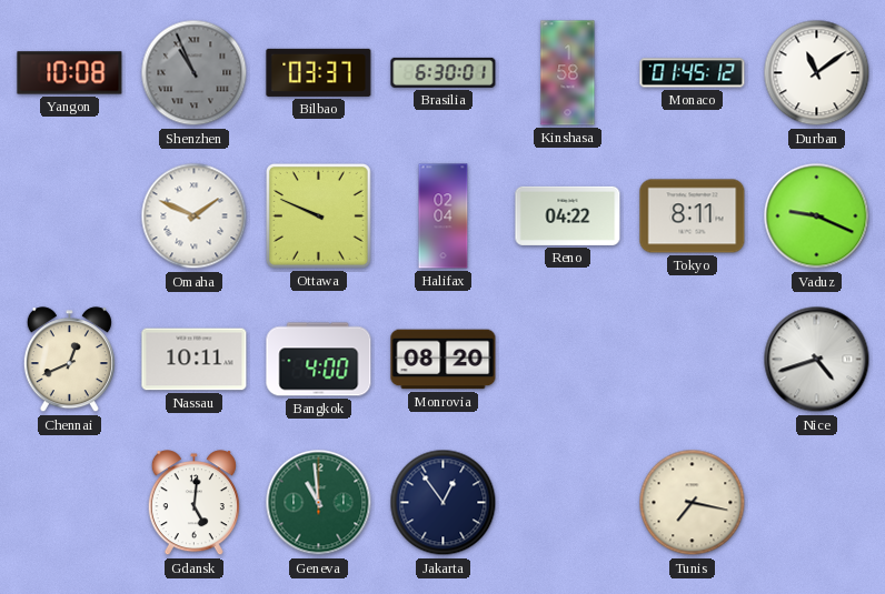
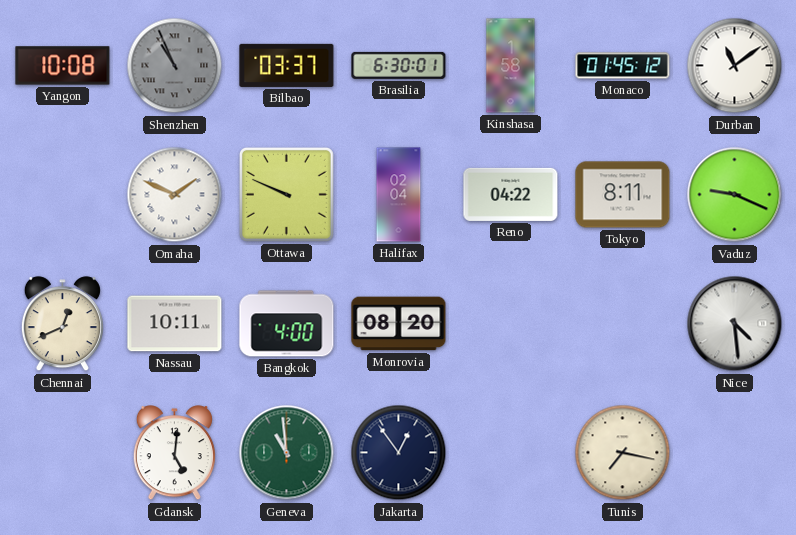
Nice: 4:42 -> 4:29 (735, 324)
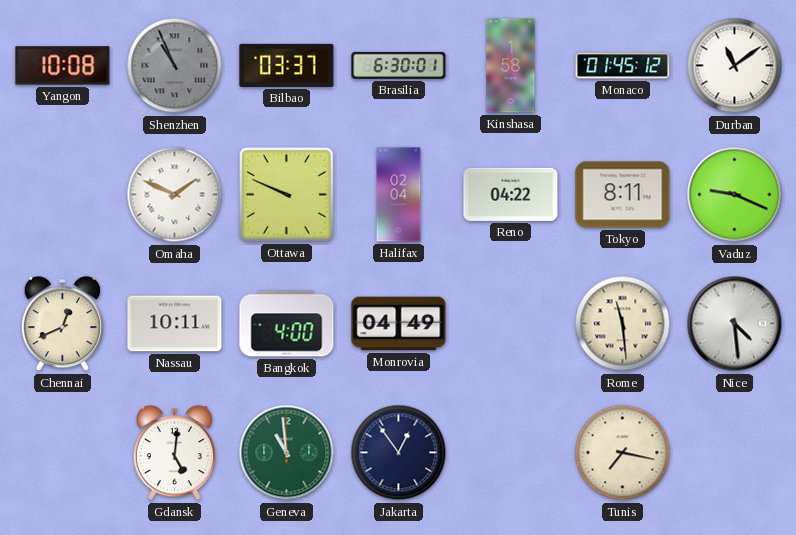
Monrovia: 08:20 -> 04:49 (399, 324)
Rome: none -> 11:29 (623, 324)
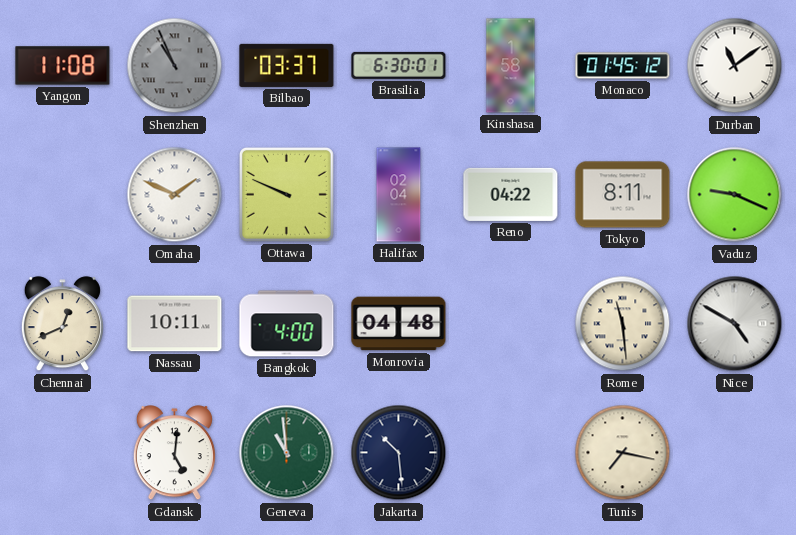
Yangon: 10:08 -> 11:08 (63, 66)
Monrovia: 04:49 -> 04:48 (399, 324)
Nice: 4:29 -> 4:50 (735, 324)
Jakarta: 12:54 -> 10:29 (399, 453)
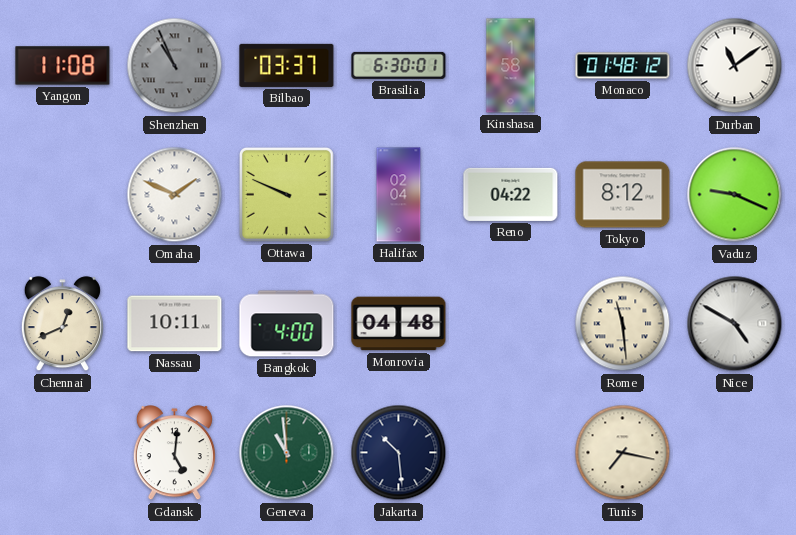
Monaco: 01:45 -> 01:48 (623, 66)
Tokyo: 8:11 -> 8:12 (623, 195)
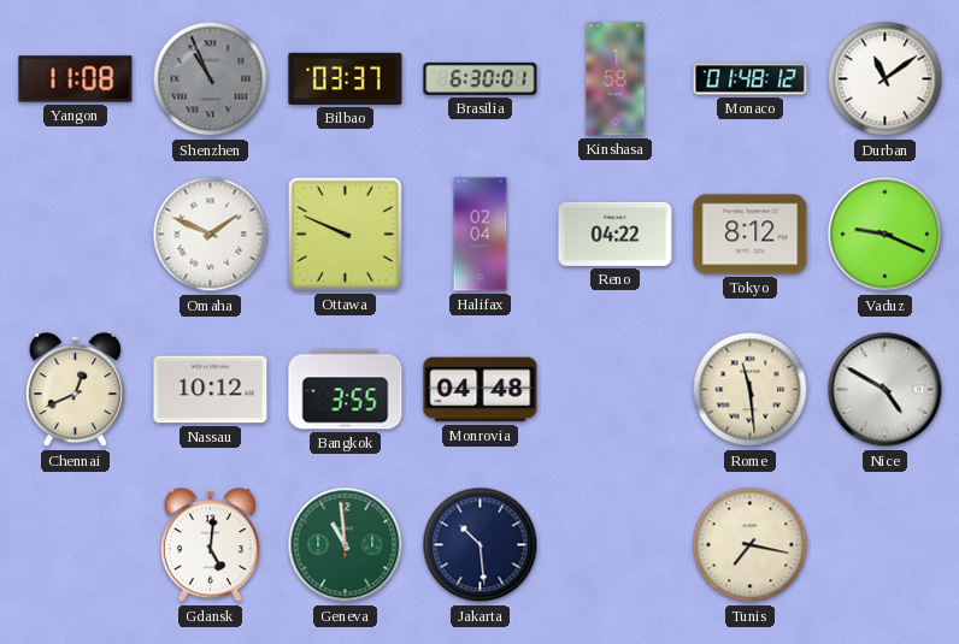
Nassau: 10:11 -> 10:12 (211, 390)
Bangkok: 4:00 -> 3:55 (346, 390)
